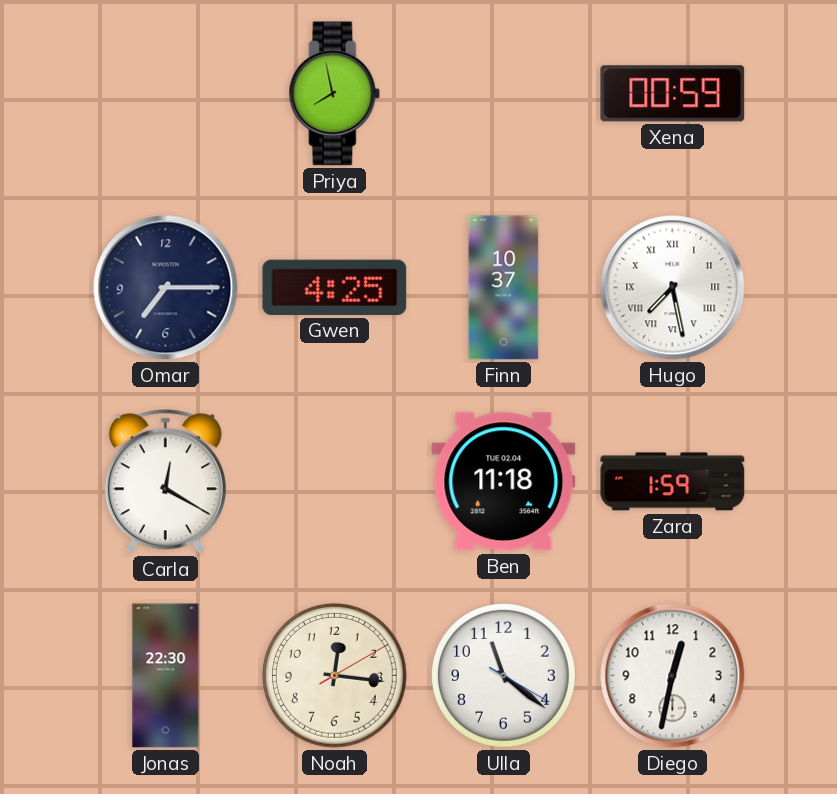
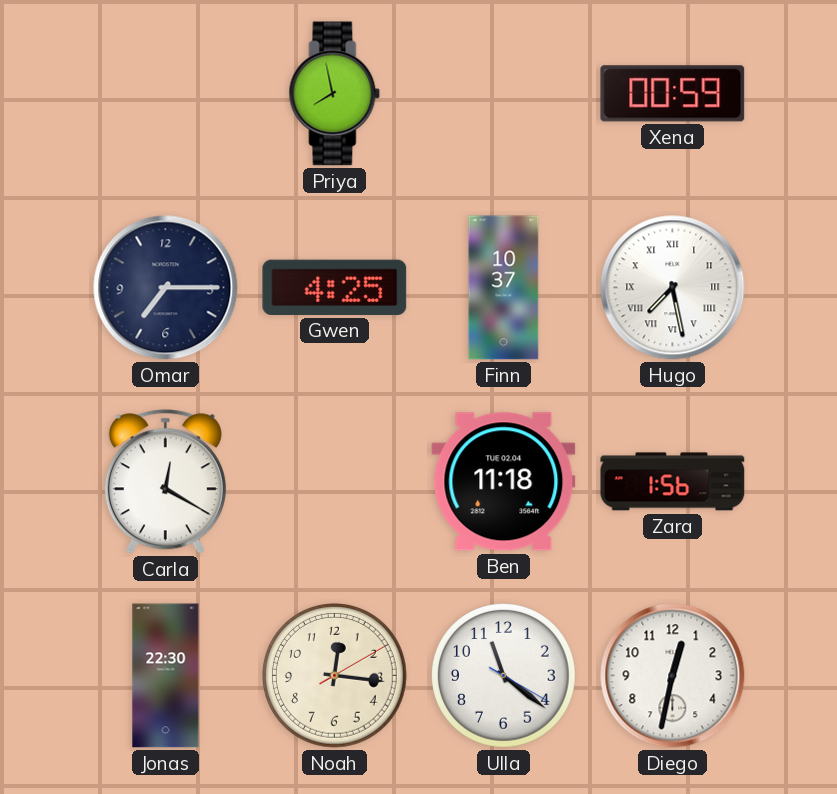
Zara: 1:59 -> 1:56 (673, 482)
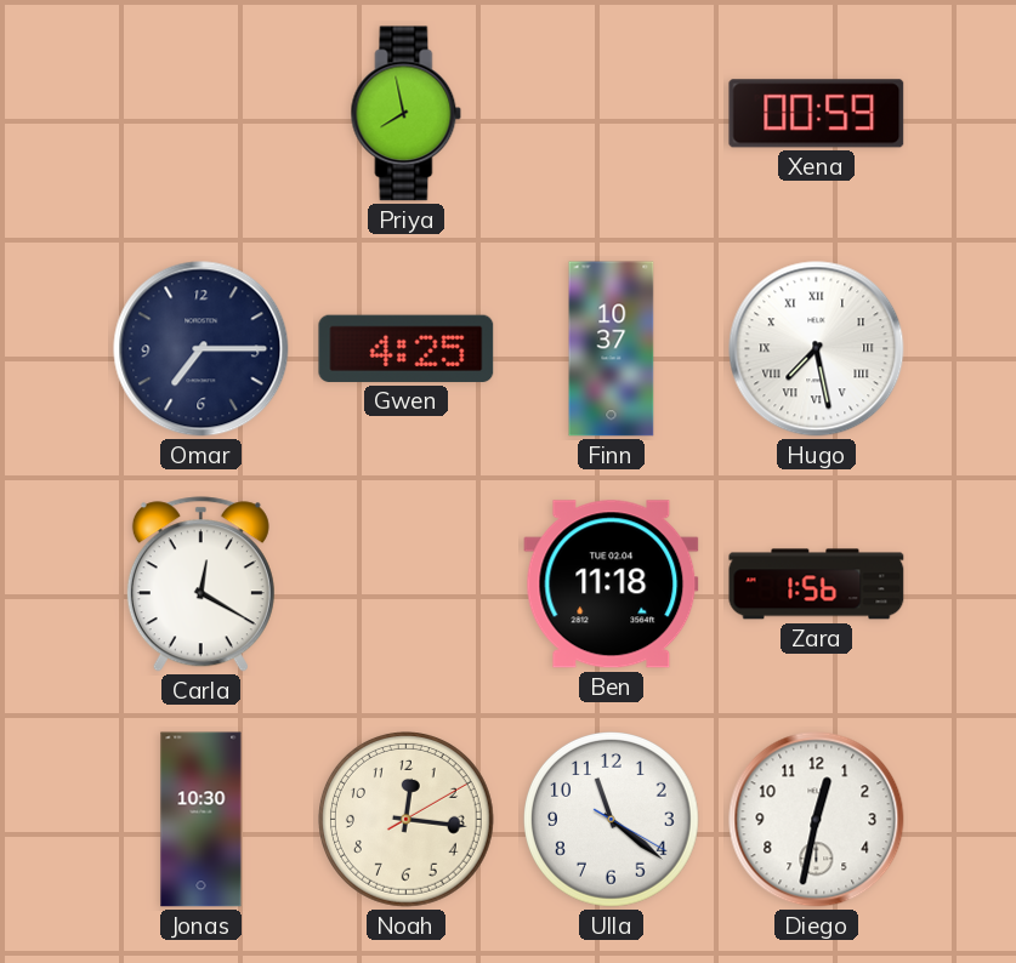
Jonas: 22:30 -> 10:30 (202, 820)
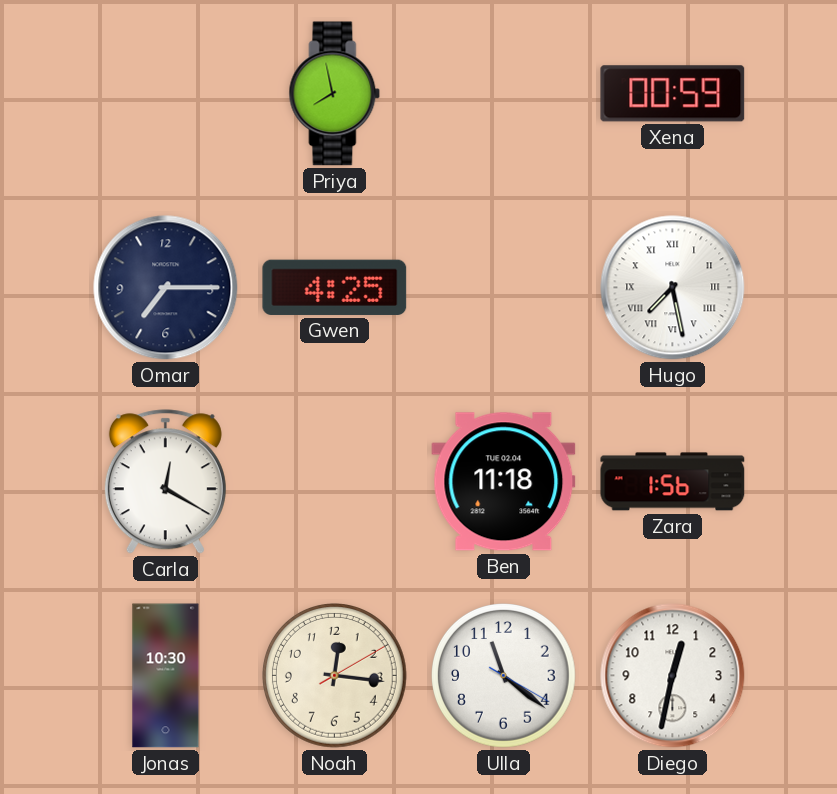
Finn: 10:37 -> none (612, 349)
